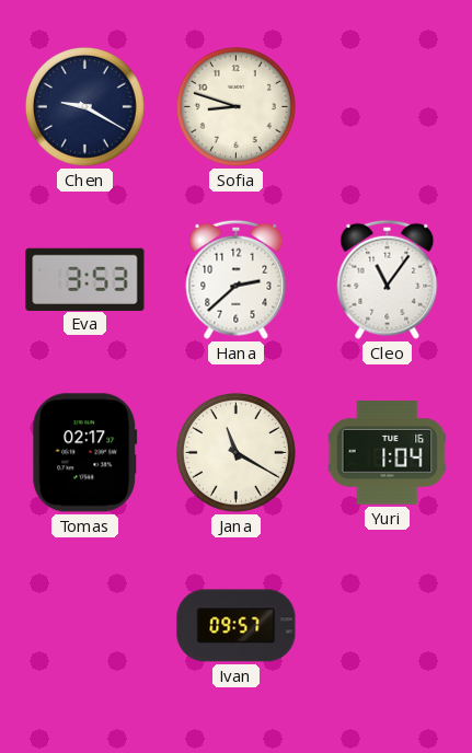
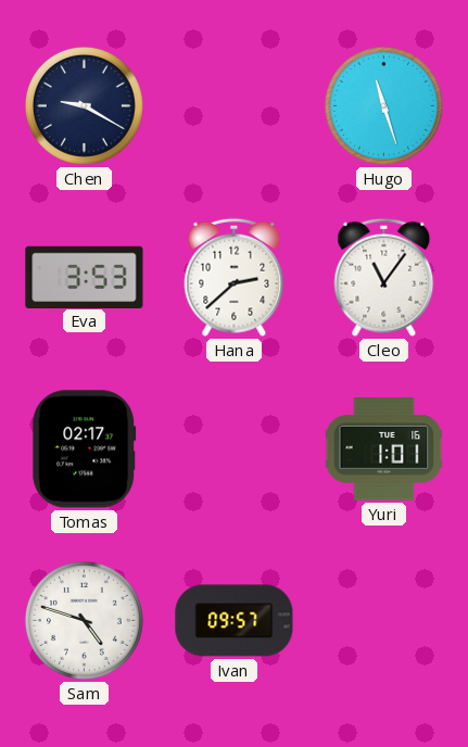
Sofia: 8:48 -> none (235, 106)
Hugo: none -> 11:27 (383, 105)
Jana: 11:20 -> none (235, 452)
Yuri: 1:04 -> 1:01 (384, 450)
Sam: none -> 4:48 (84, 620)
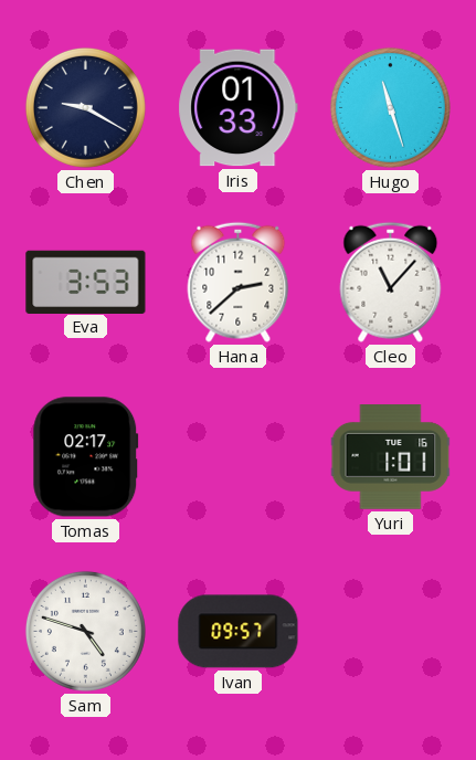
Iris: none -> 01:33 (239, 108)
Cleo: 11:06 -> 11:07 (391, 282)
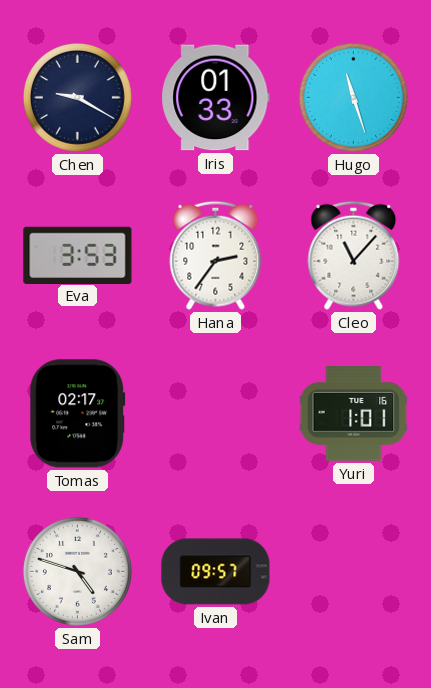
Hana: 2:38 -> 2:36 (216, 255)
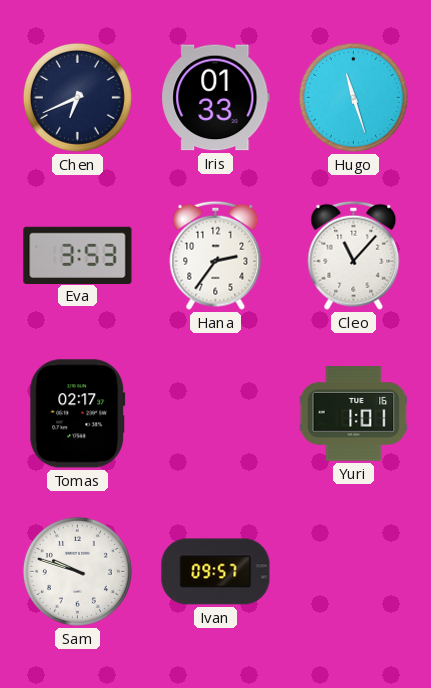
Chen: 9:20 -> 6:41 (77, 97)
Sam: 4:48 -> 9:48 (77, 571)
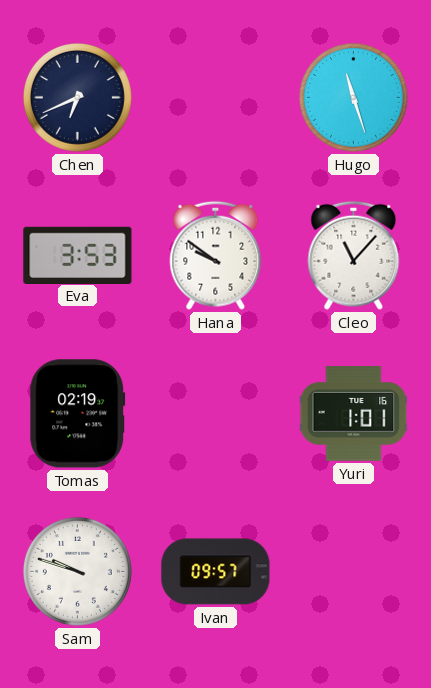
Iris: 01:33 -> none (216, 98)
Hana: 2:36 -> 9:51 (216, 255)
Tomas: 02:17 -> 02:19 (78, 414)
